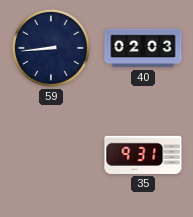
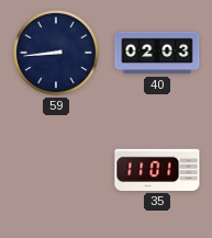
35: 9:31 -> 11:01 (157, 170)
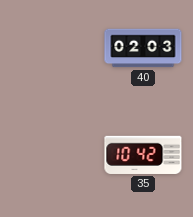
59: 8:44 -> none (56, 53)
35: 11:01 -> 10:42 (143, 155)
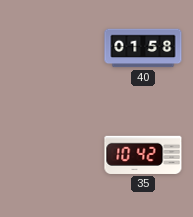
40: 02:03 -> 01:58 (143, 48)
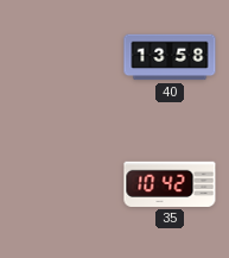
40: 01:58 -> 13:58 (170, 57)
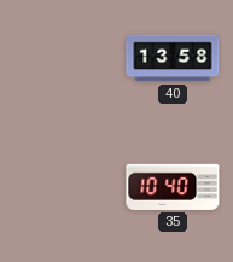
35: 10:42 -> 10:40 (173, 187)
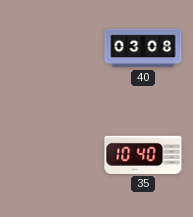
40: 13:58 -> 03:08 (143, 48)
